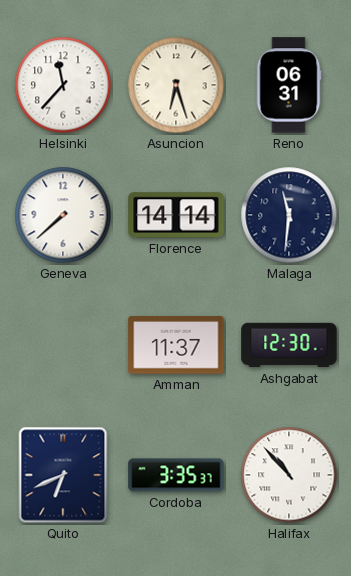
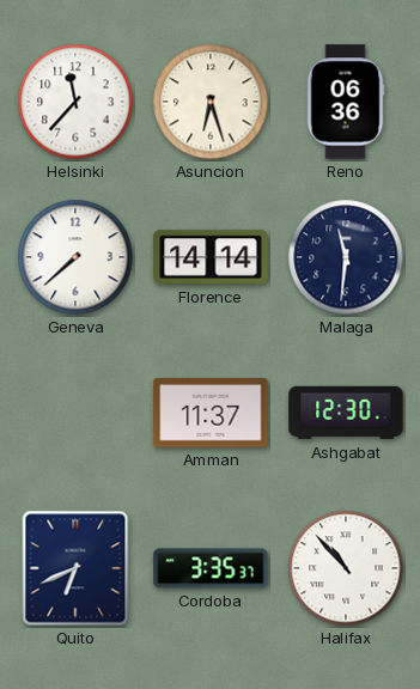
Reno: 06:31 -> 06:36 (346, 102)
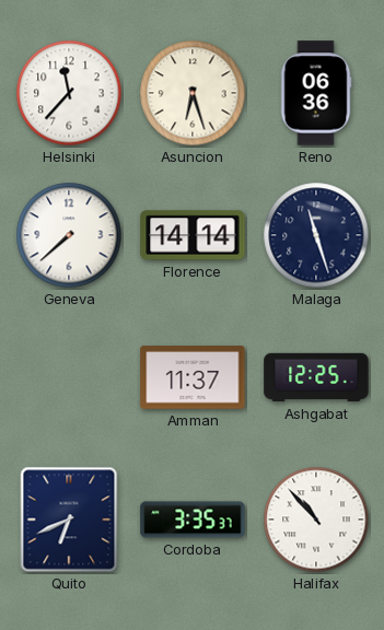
Malaga: 11:31 -> 11:27 (316, 235)
Ashgabat: 12:30 -> 12:25 (316, 377)
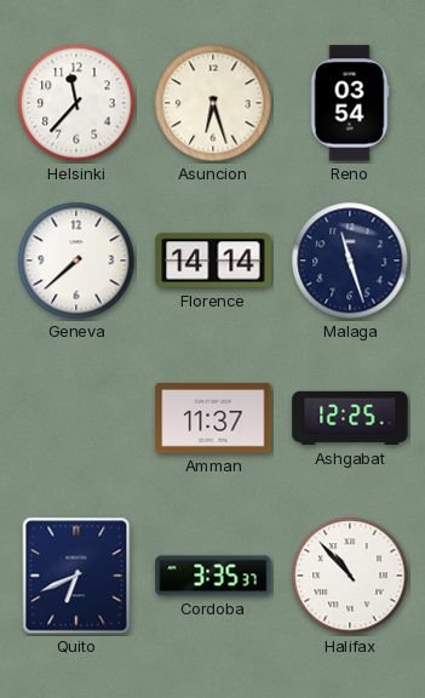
Reno: 06:36 -> 03:54 (350, 103)
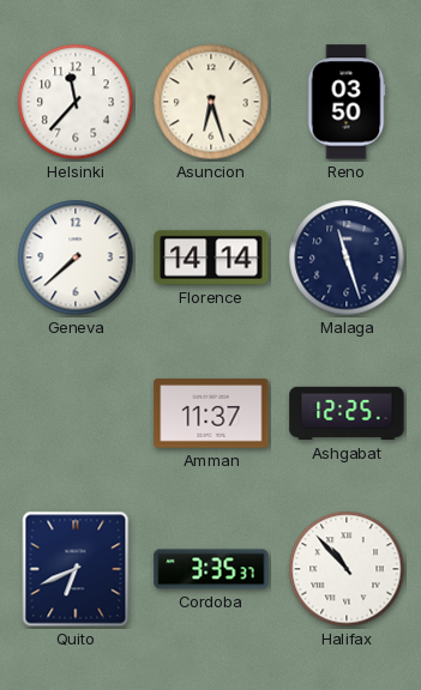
Reno: 03:54 -> 03:50 (347, 102)
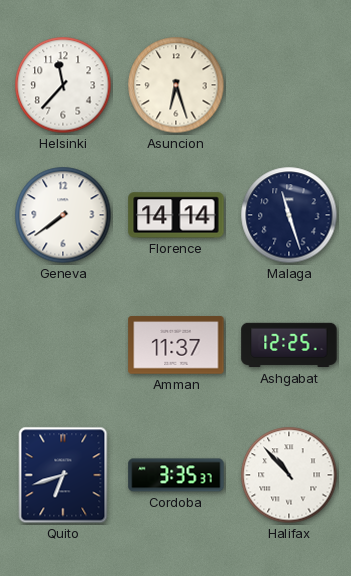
Reno: 03:50 -> none (347, 102)
Geneva: 7:38 -> 7:39 (63, 215)
Quito: 6:41 -> 6:42 (63, 475)
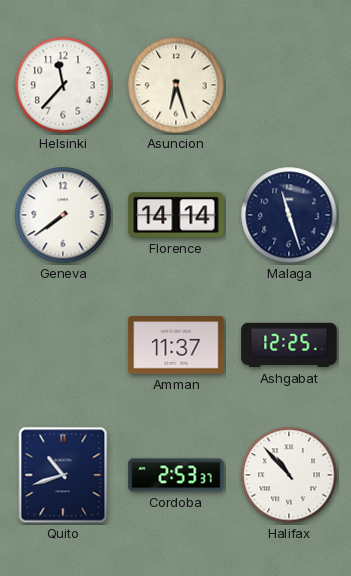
Quito: 6:42 -> 10:42 (63, 475)
Cordoba: 3:35 -> 2:53 (176, 475)
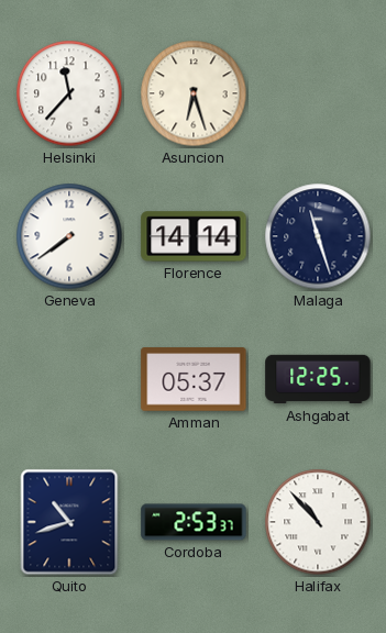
Amman: 11:37 -> 05:37 (194, 379)
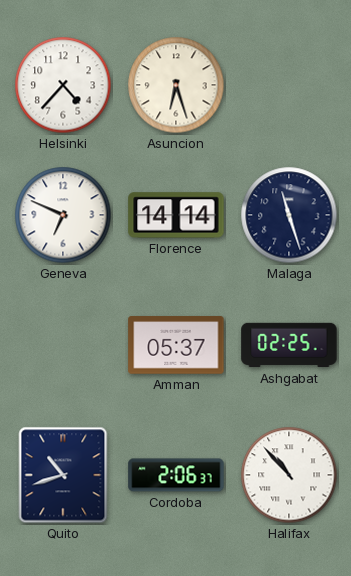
Helsinki: 11:37 -> 4:37 (63, 85)
Geneva: 7:39 -> 6:49 (63, 215)
Ashgabat: 12:25 -> 02:25 (289, 345)
Cordoba: 2:53 -> 2:06 (176, 475)
